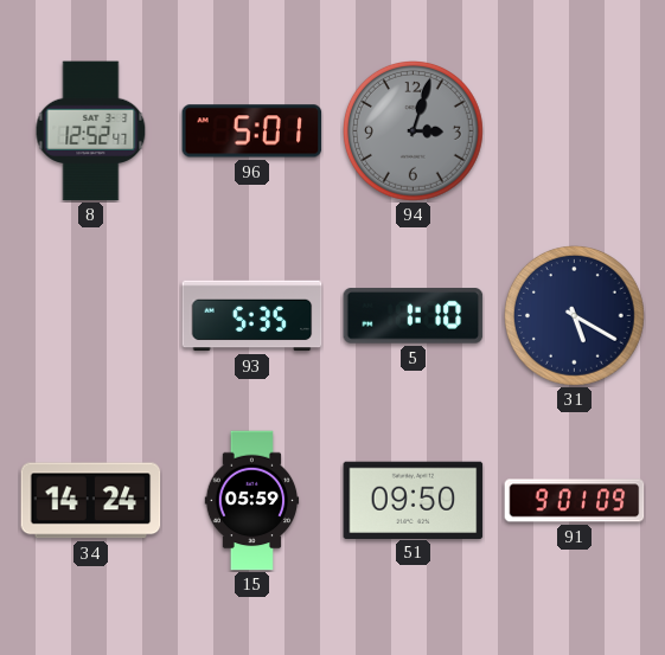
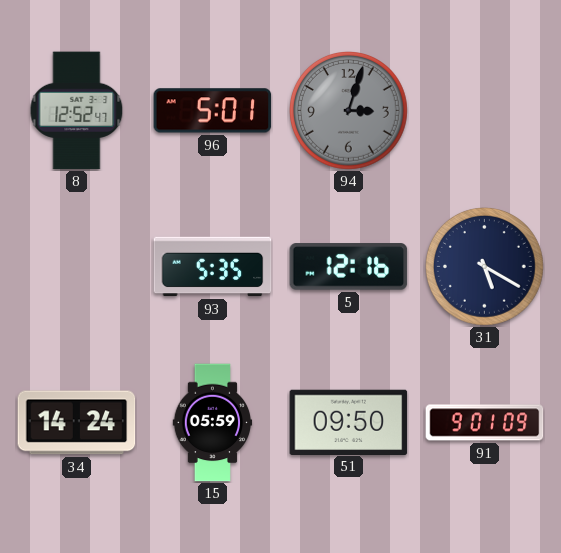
5: 1:10 -> 12:16 (349, 267)
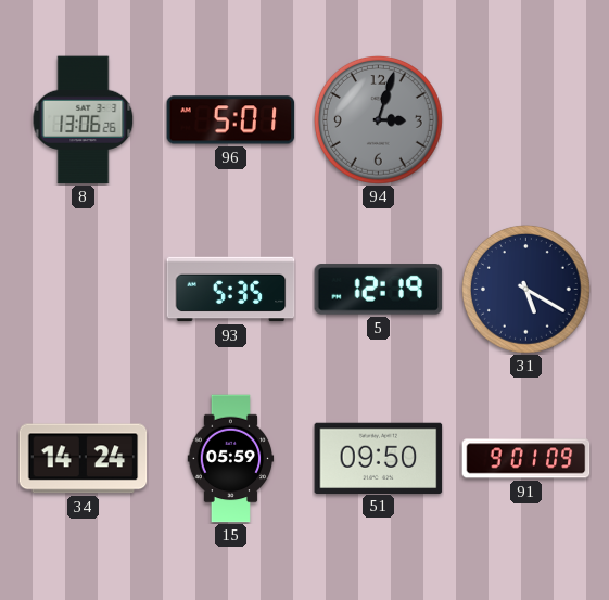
8: 12:52 -> 13:06 (84, 120)
5: 12:16 -> 12:19 (379, 290)
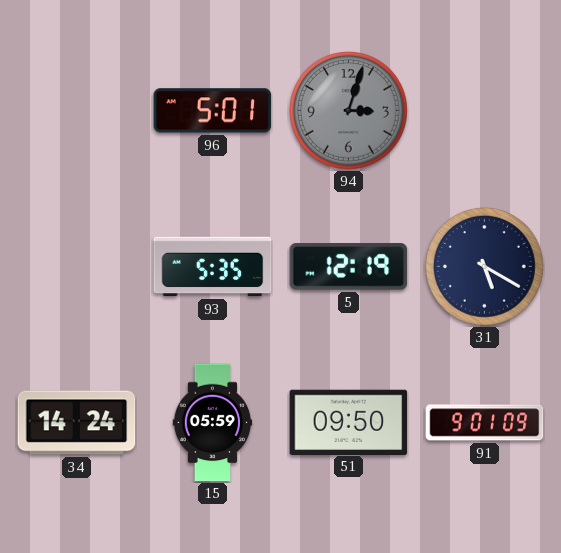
8: 13:06 -> none (84, 120)
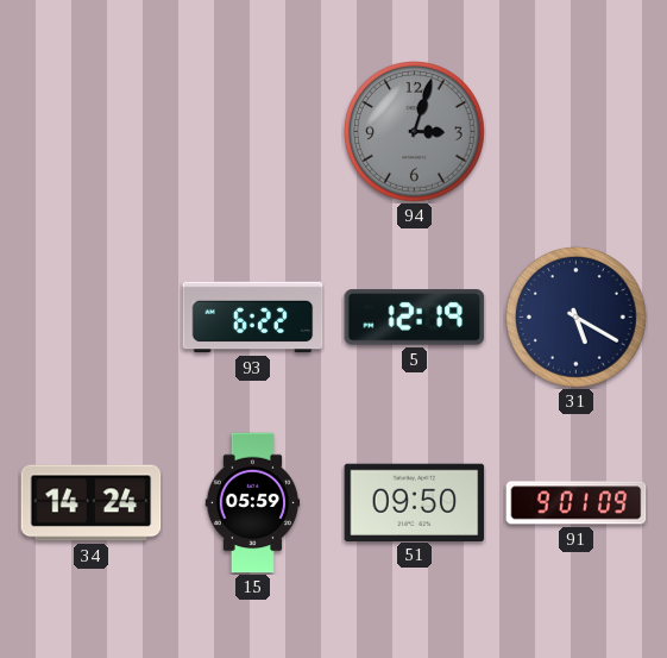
96: 5:01 -> none (213, 111)
93: 5:35 -> 6:22 (253, 318)
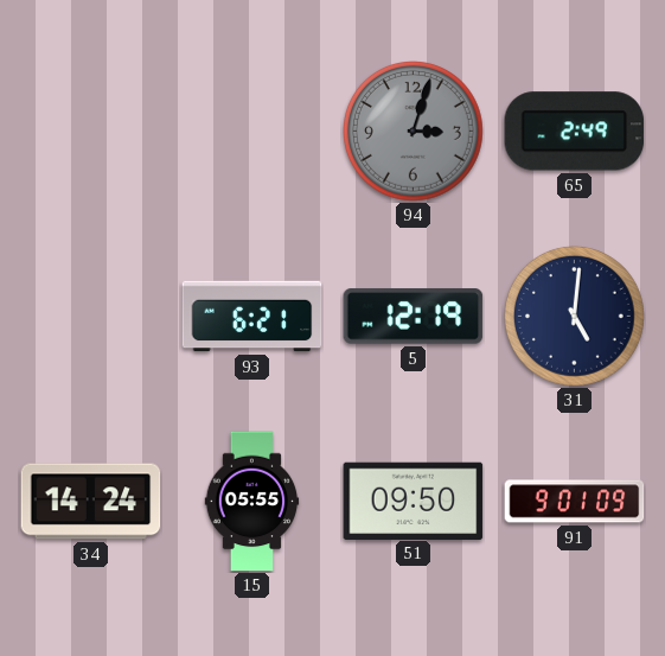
65: none -> 2:49 (575, 132)
93: 6:22 -> 6:21 (252, 317)
31: 5:20 -> 5:01 (575, 317)
15: 05:59 -> 05:55 (252, 502)
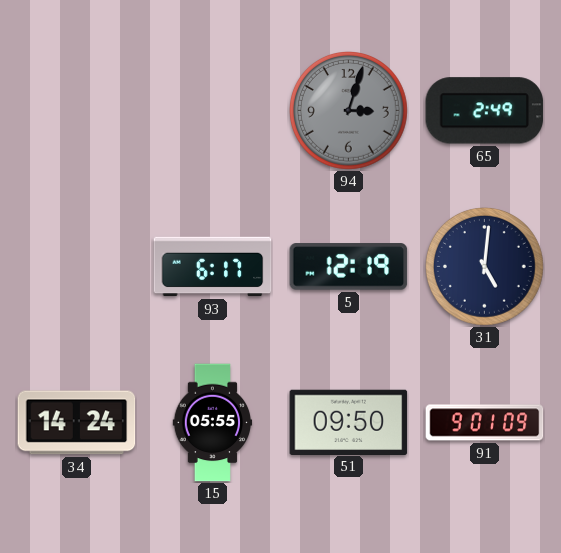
93: 6:21 -> 6:17 (213, 267)
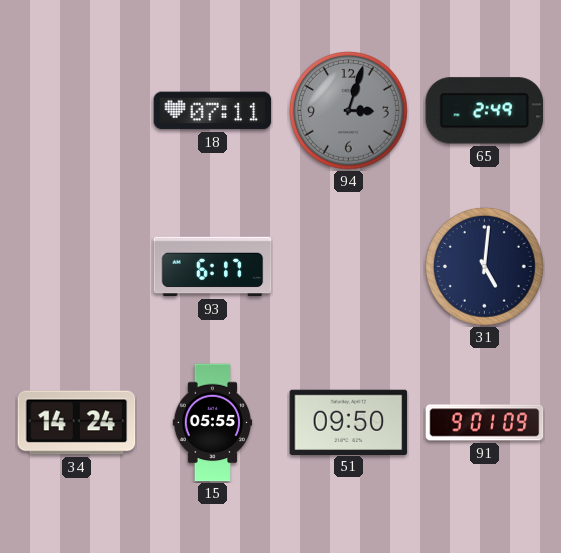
18: none -> 07:11 (213, 111)
5: 12:19 -> none (349, 267)
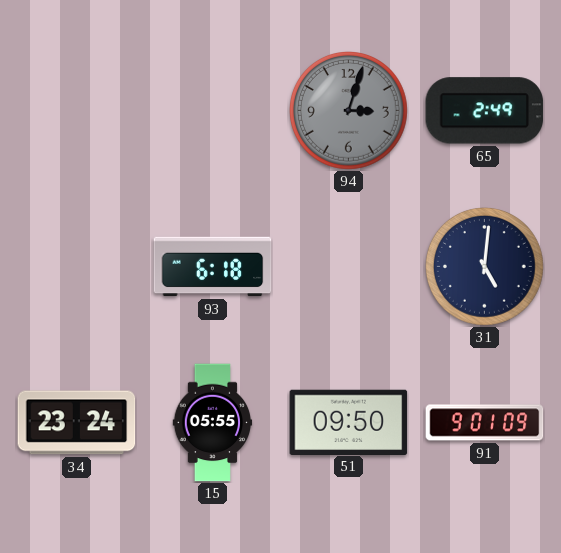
18: 07:11 -> none (213, 111)
93: 6:17 -> 6:18 (213, 267)
34: 14:24 -> 23:24 (77, 423)
